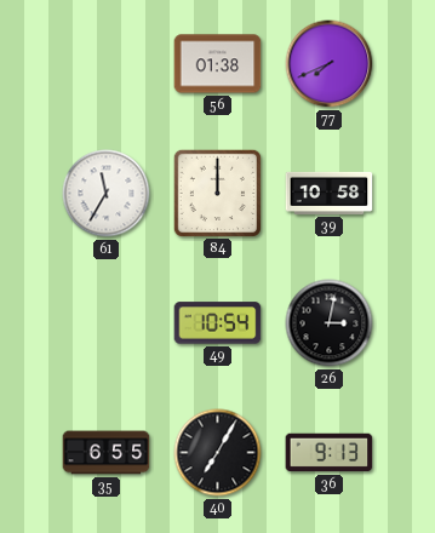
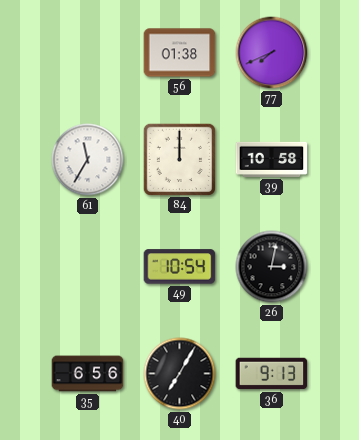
35: 6:55 -> 6:56 (88, 374)
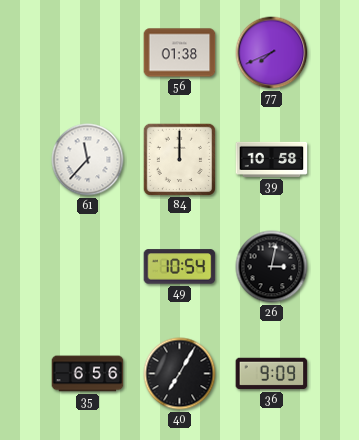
61: 11:35 -> 11:37 (88, 160)
36: 9:13 -> 9:09 (272, 374)
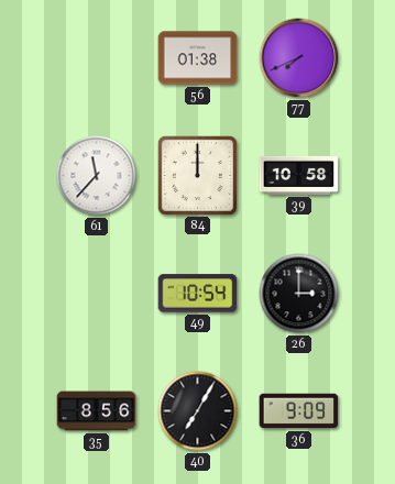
26: 3:02 -> 3:00 (299, 294)
35: 6:56 -> 8:56 (97, 411)
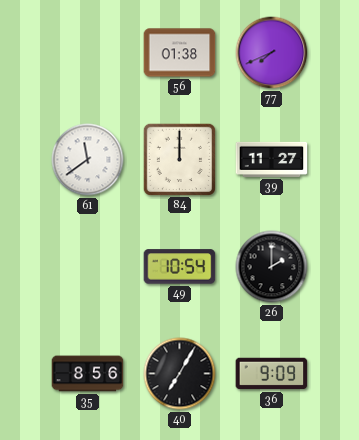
61: 11:37 -> 11:39 (88, 160)
39: 10:58 -> 11:27 (272, 159)
26: 3:00 -> 2:00 (272, 267)
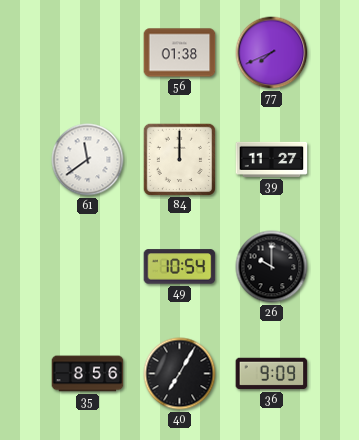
26: 2:00 -> 10:00 (272, 267)
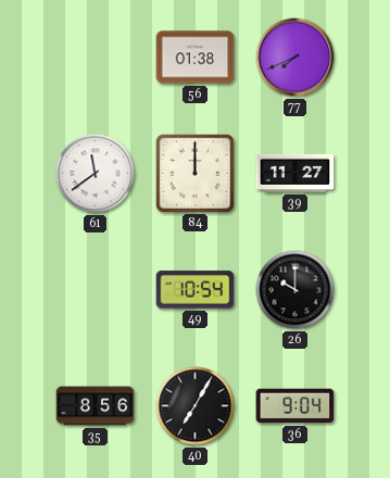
36: 9:09 -> 9:04 (295, 406)
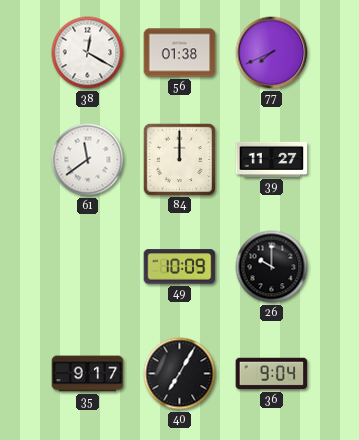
38: none -> 12:20 (88, 53)
49: 10:54 -> 10:09 (180, 267)
35: 8:56 -> 9:17 (88, 374)
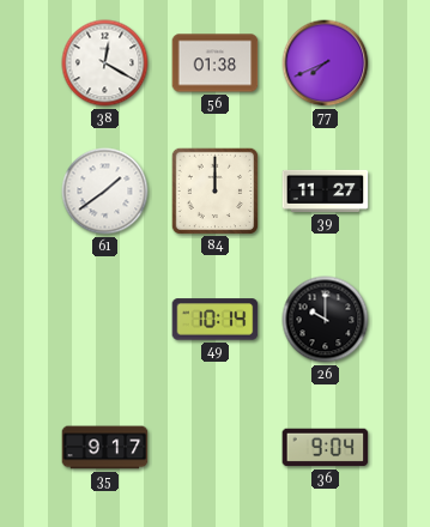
61: 11:39 -> 1:39 (105, 192)
49: 10:09 -> 10:14 (216, 320)
40: 7:05 -> none (180, 374)
